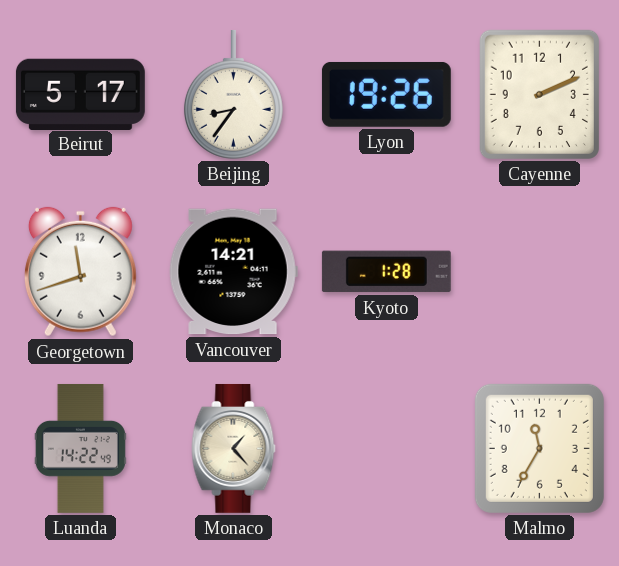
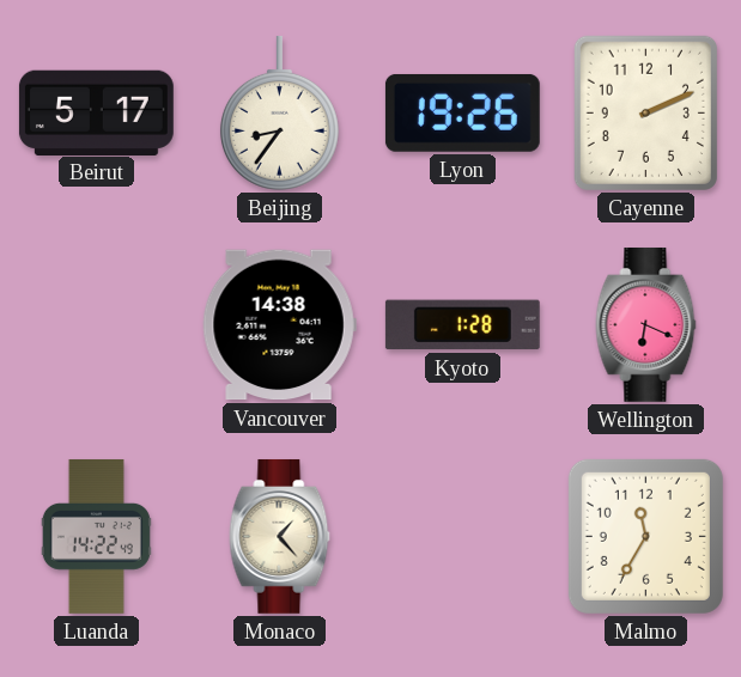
Georgetown: 11:42 -> none (80, 272)
Vancouver: 14:21 -> 14:38 (279, 325)
Wellington: none -> 6:19 (646, 324)
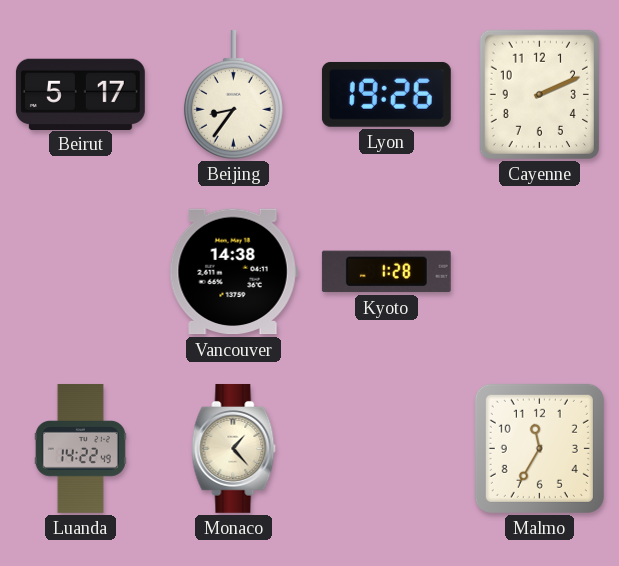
Wellington: 6:19 -> none (646, 324)
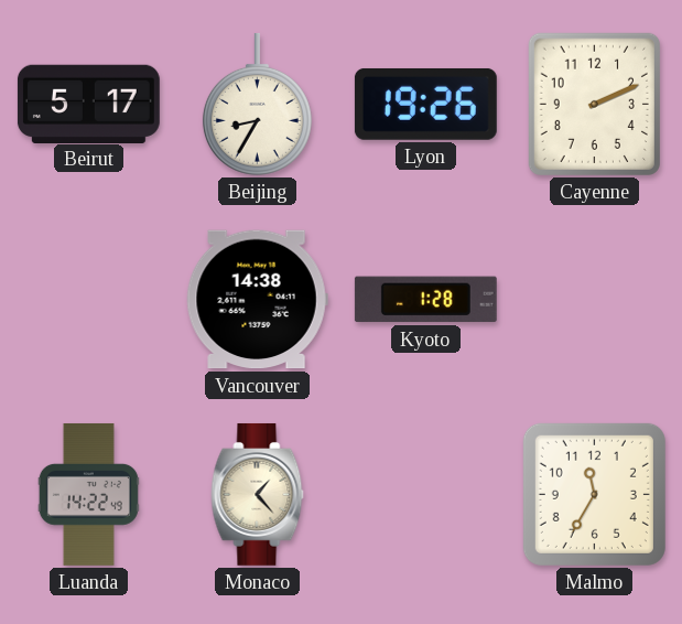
Beijing: 8:36 -> 8:35 (257, 104)
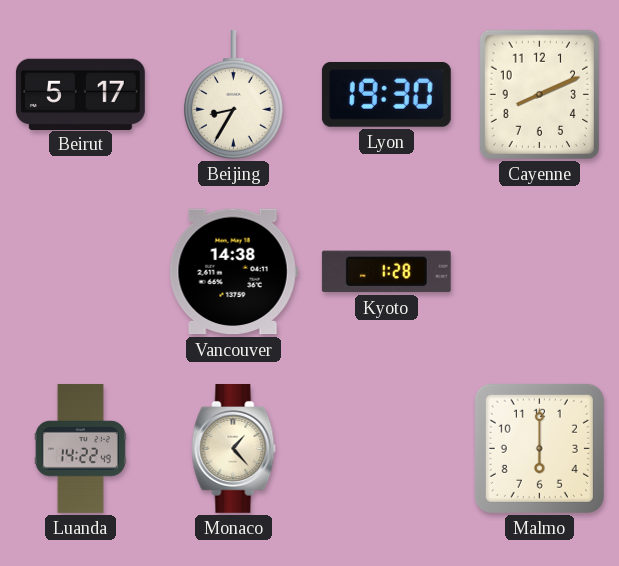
Lyon: 19:26 -> 19:30 (386, 94)
Cayenne: 2:11 -> 8:11 (539, 94)
Malmo: 11:35 -> 6:00 (539, 448)
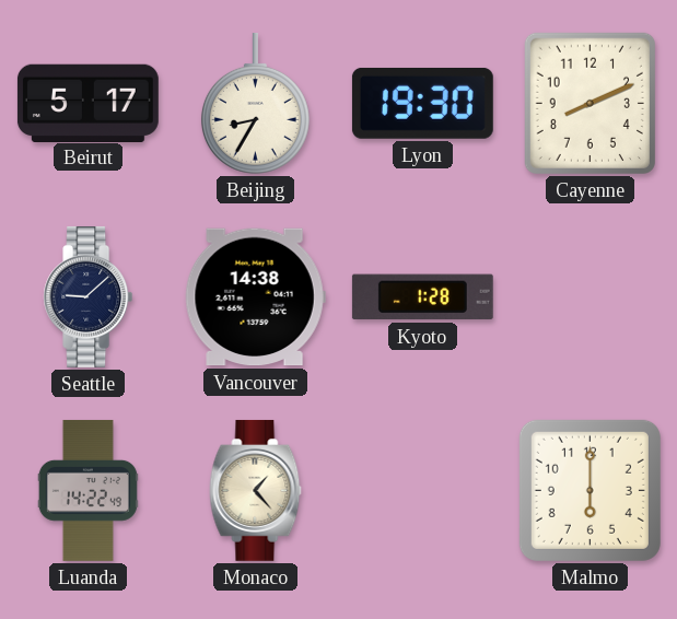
Seattle: none -> 9:08 (89, 296)
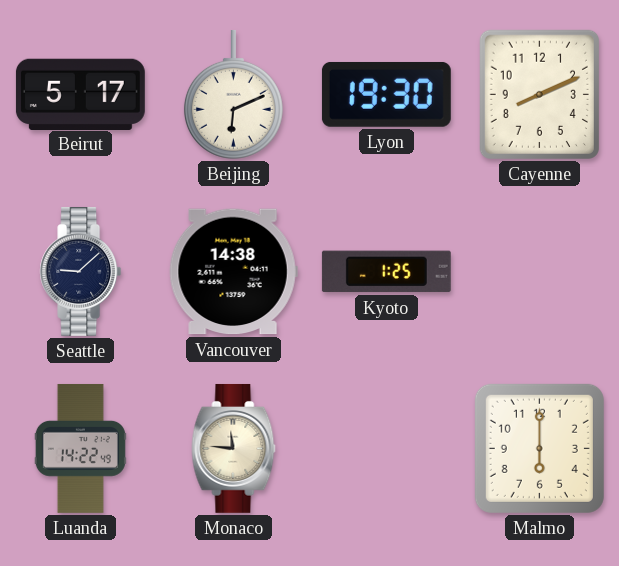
Beijing: 8:35 -> 6:11 (233, 94)
Kyoto: 1:28 -> 1:25 (386, 272)
Monaco: 1:23 -> 11:46 (234, 448)
